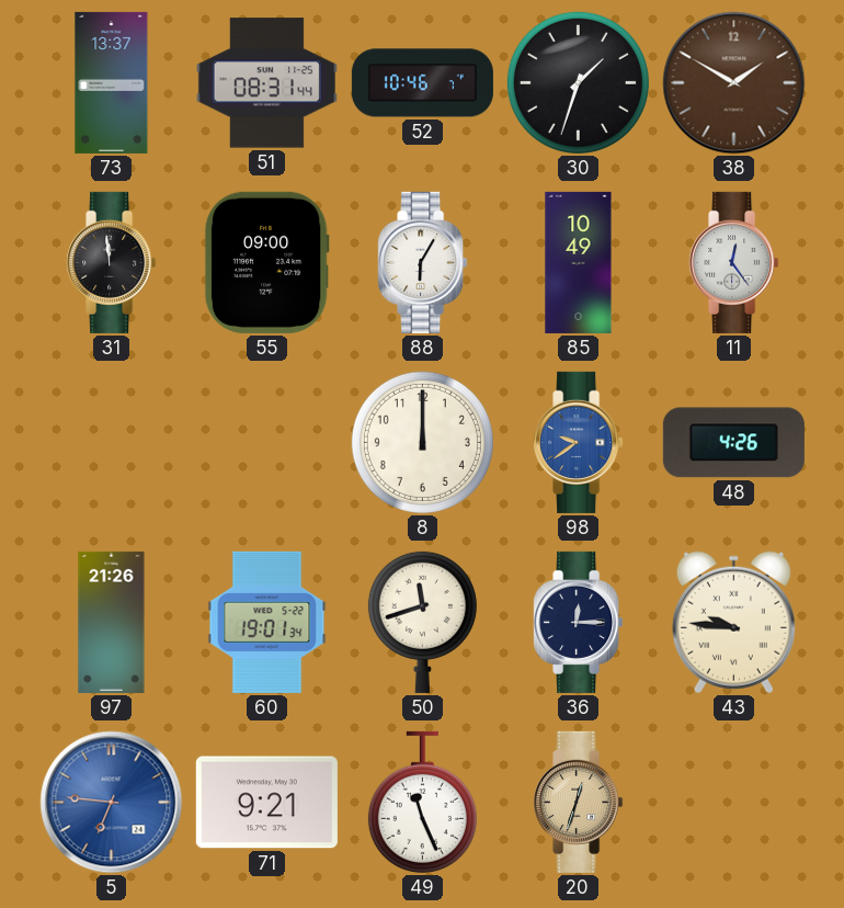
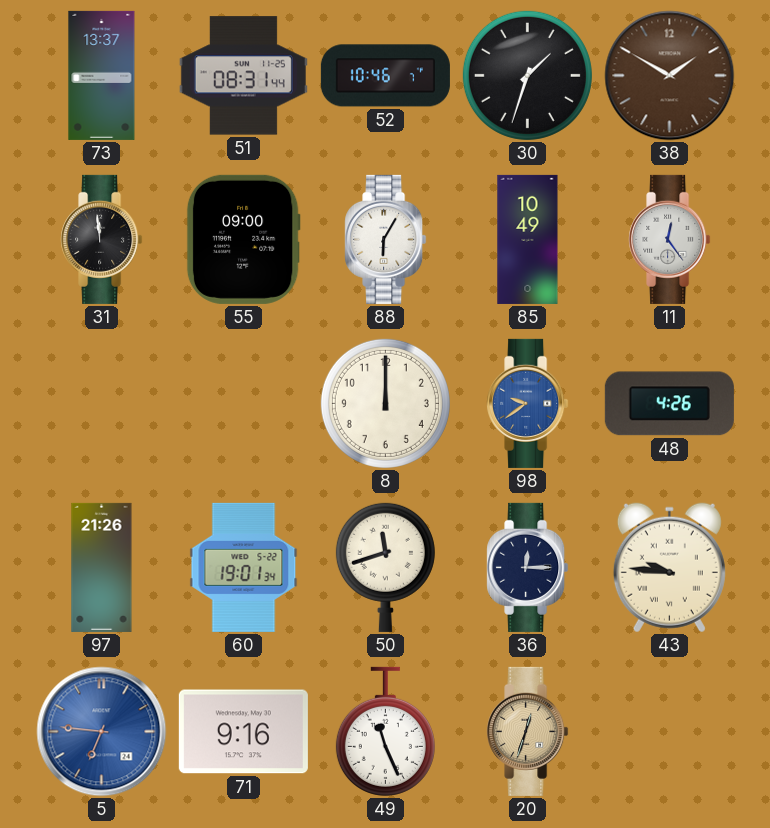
71: 9:21 -> 9:16 (243, 732)
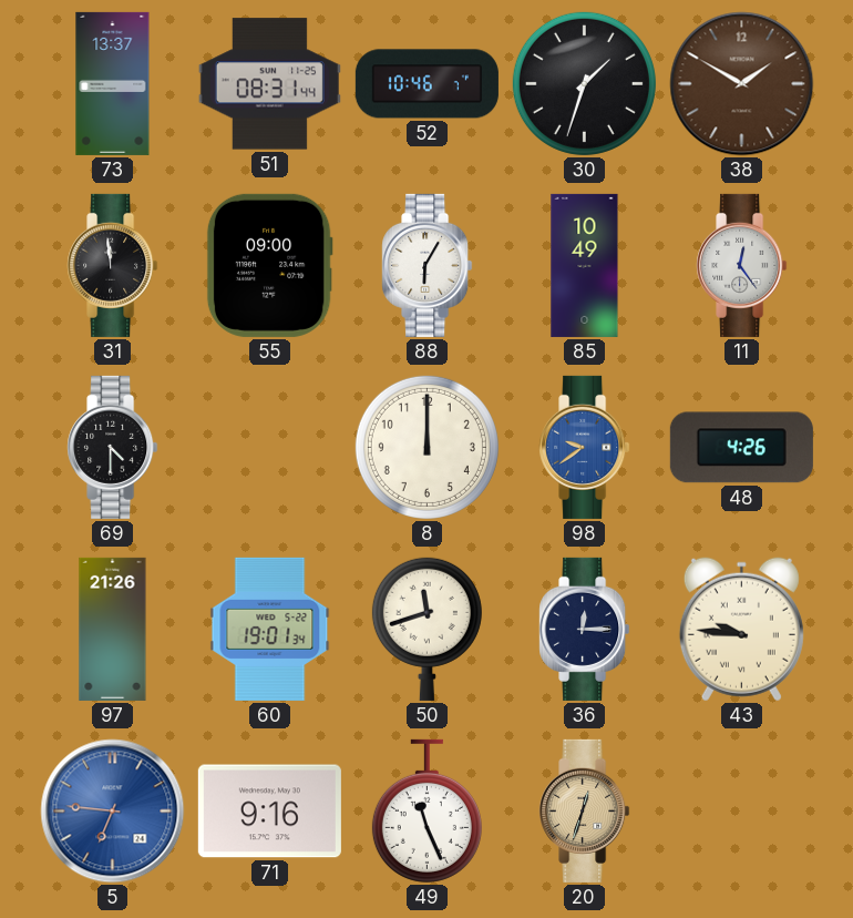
69: none -> 4:30 (113, 447)
